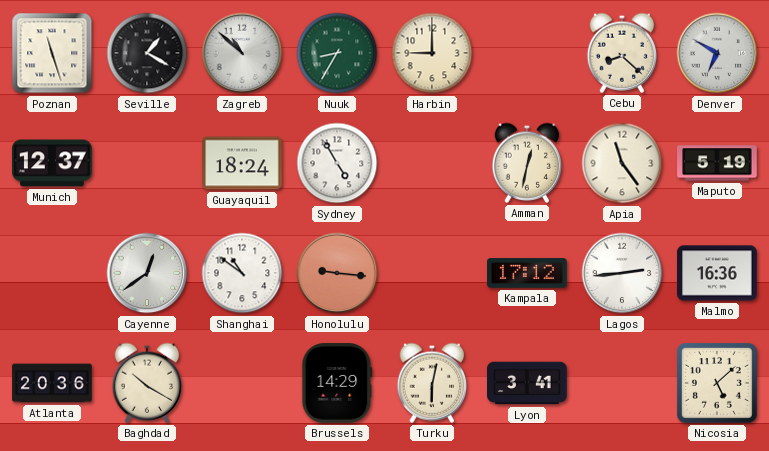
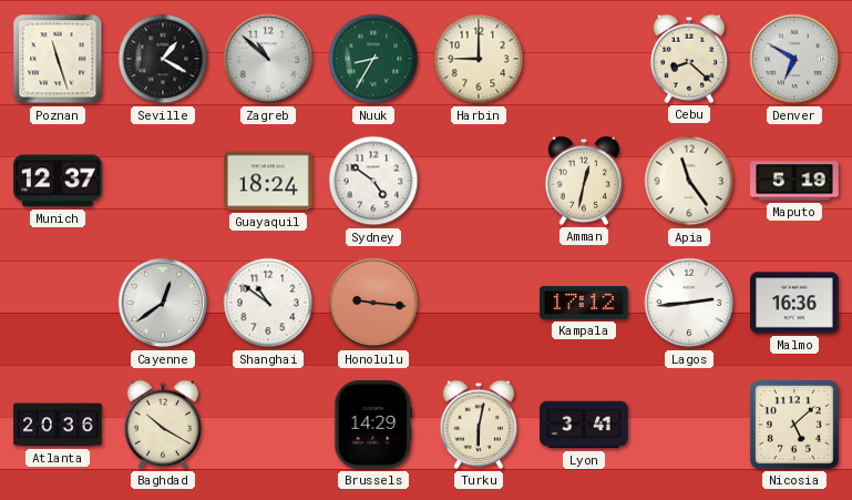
Sydney: 4:55 -> 4:51 (373, 181)
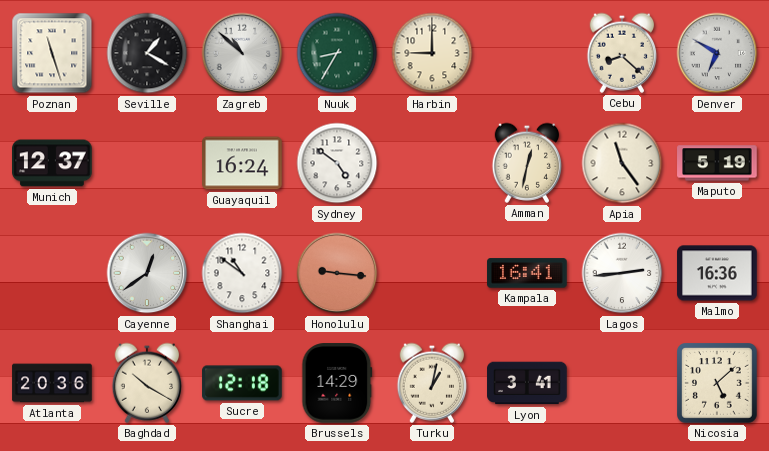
Guayaquil: 18:24 -> 16:24 (242, 163)
Kampala: 17:12 -> 16:41 (527, 273)
Sucre: none -> 12:18 (242, 383)
Turku: 6:02 -> 1:02 (432, 383)
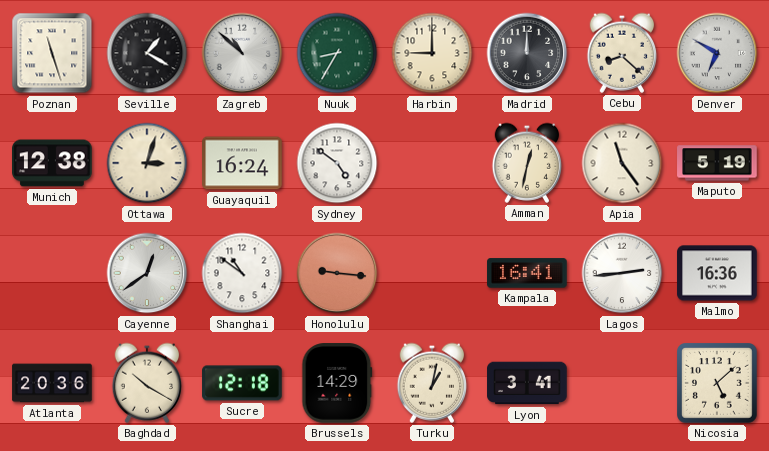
Madrid: none -> 12:00 (527, 53)
Munich: 12:37 -> 12:38 (52, 163)
Ottawa: none -> 3:03 (147, 163)
